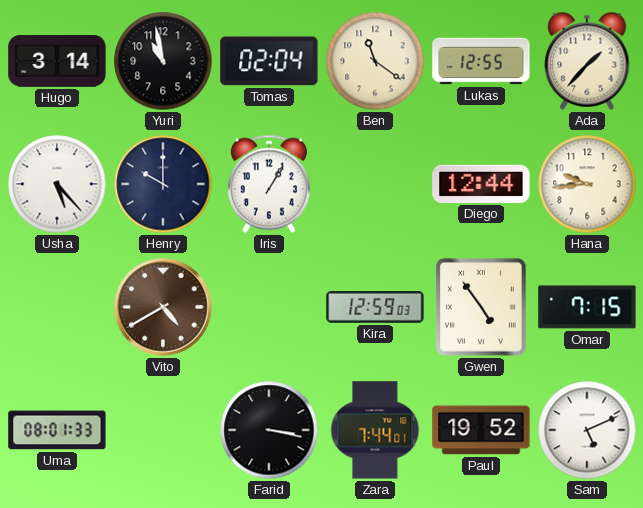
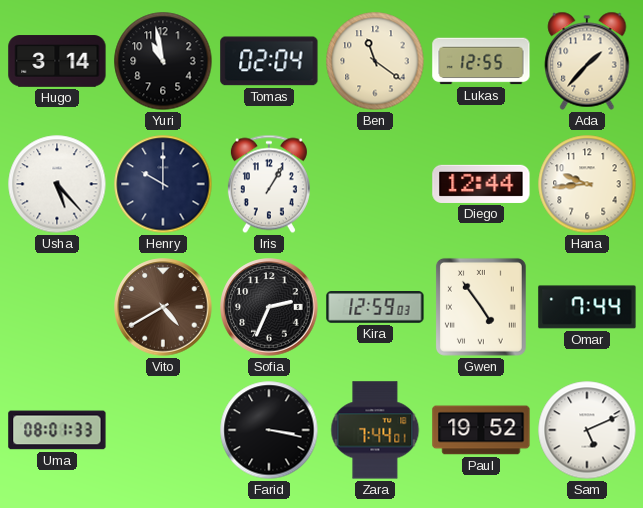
Sofia: none -> 2:34 (269, 307)
Omar: 7:15 -> 7:44 (587, 307)
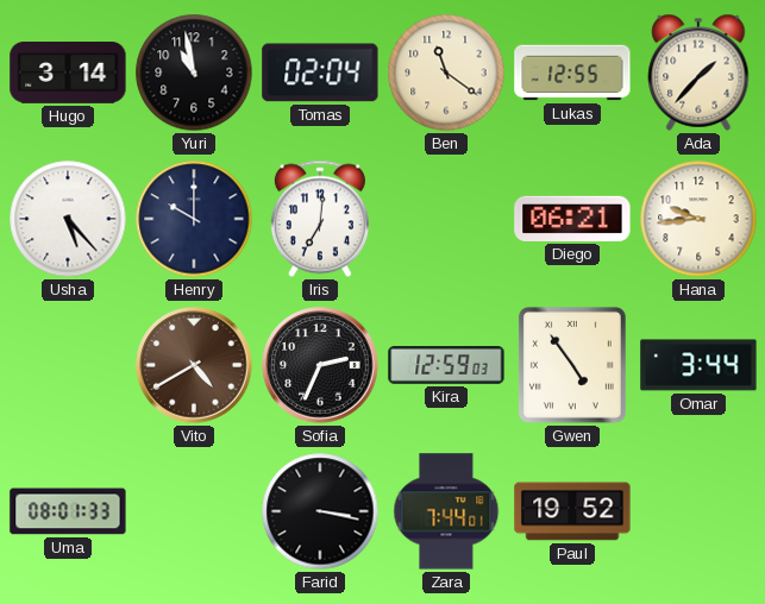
Iris: 1:05 -> 7:01 (320, 219)
Diego: 12:44 -> 06:21 (572, 219)
Omar: 7:44 -> 3:44 (698, 365)
Sam: 5:11 -> none (587, 430)
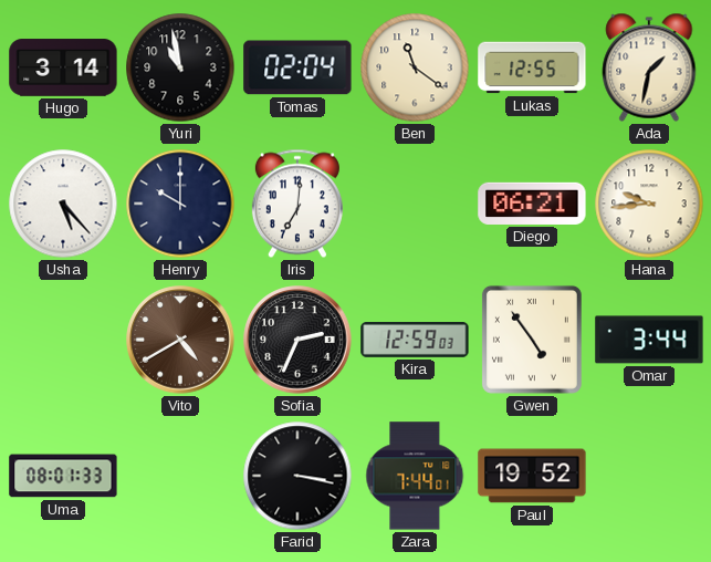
Ada: 1:37 -> 1:32 (649, 67)
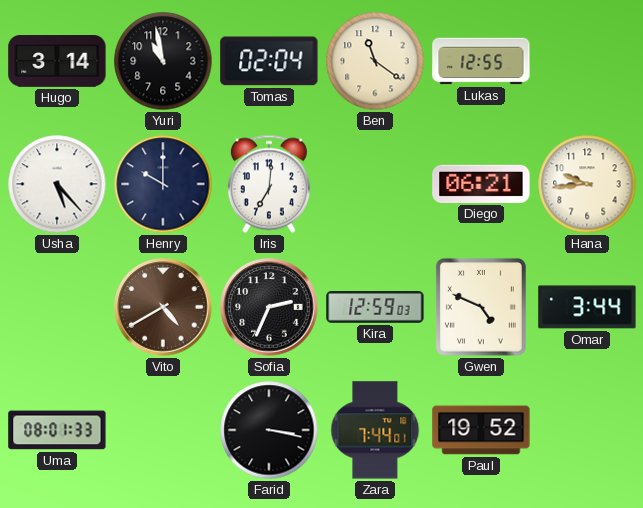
Ada: 1:32 -> none (649, 67)
Gwen: 4:54 -> 4:49 (481, 307)
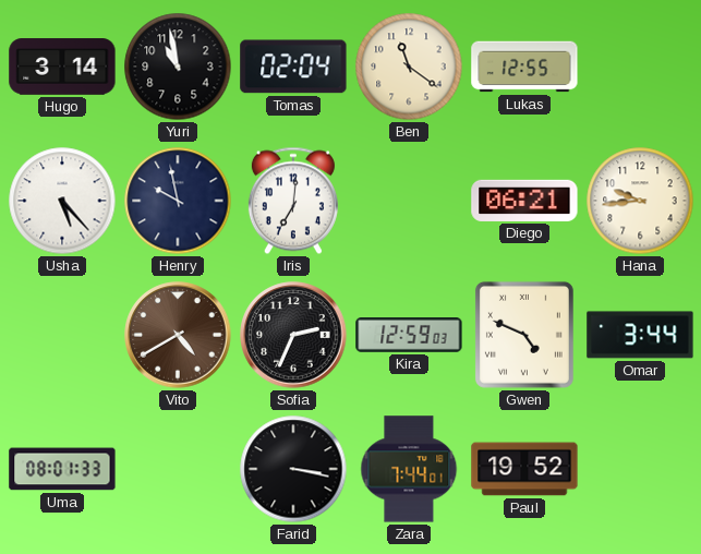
Henry: 10:00 -> 9:58 (178, 201)
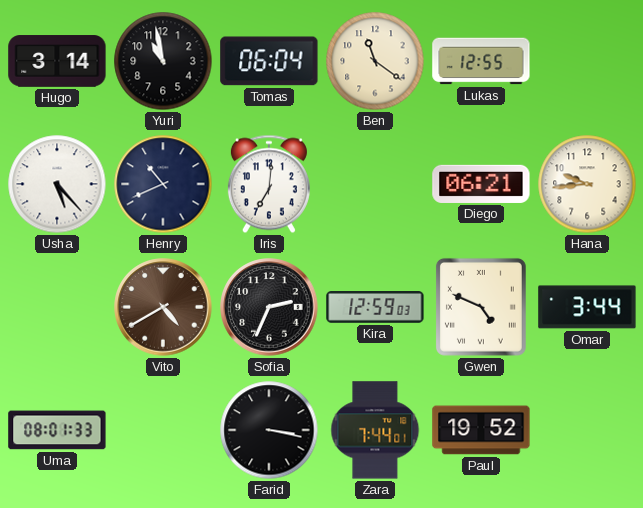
Tomas: 02:04 -> 06:04 (269, 61)
Henry: 9:58 -> 10:41 (163, 184)
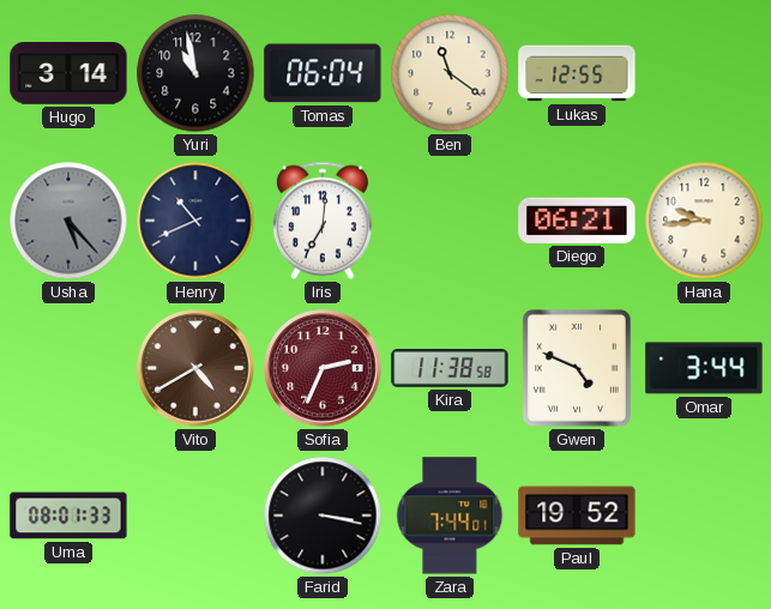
Usha dial: white -> grey (68, 221)
Sofia dial: black -> burgundy (323, 368)
Kira: 12:59 -> 11:38 (450, 369)
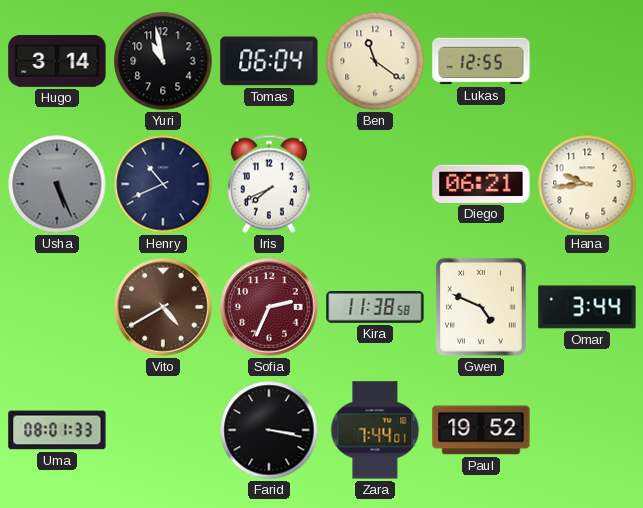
Usha: 5:23 -> 5:26 (57, 184)
Iris: 7:01 -> 7:41 (269, 184)
